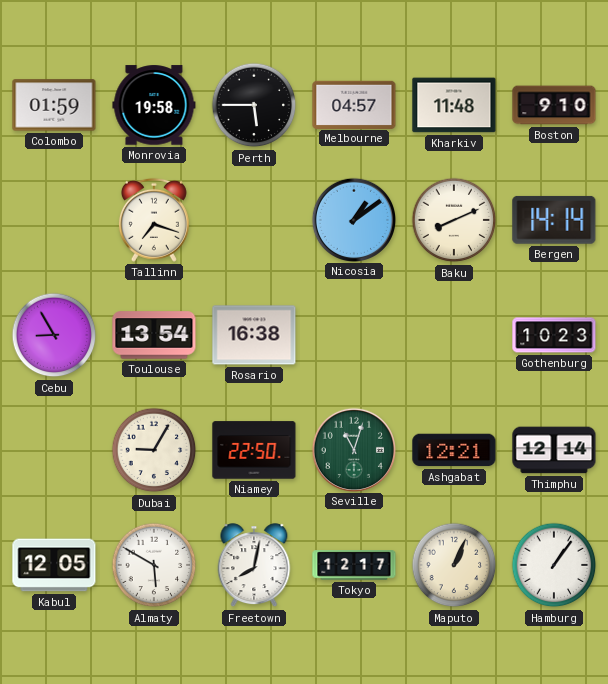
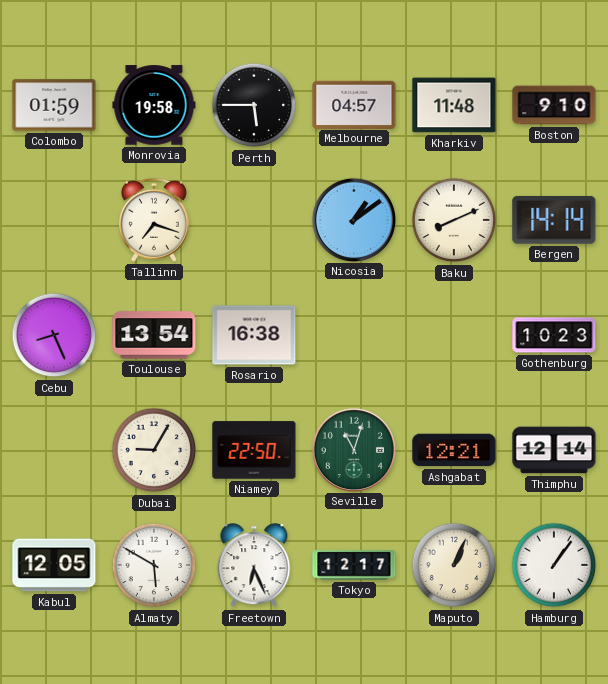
Cebu: 8:55 -> 8:26 (54, 335)
Freetown: 8:02 -> 6:26 (254, 566)
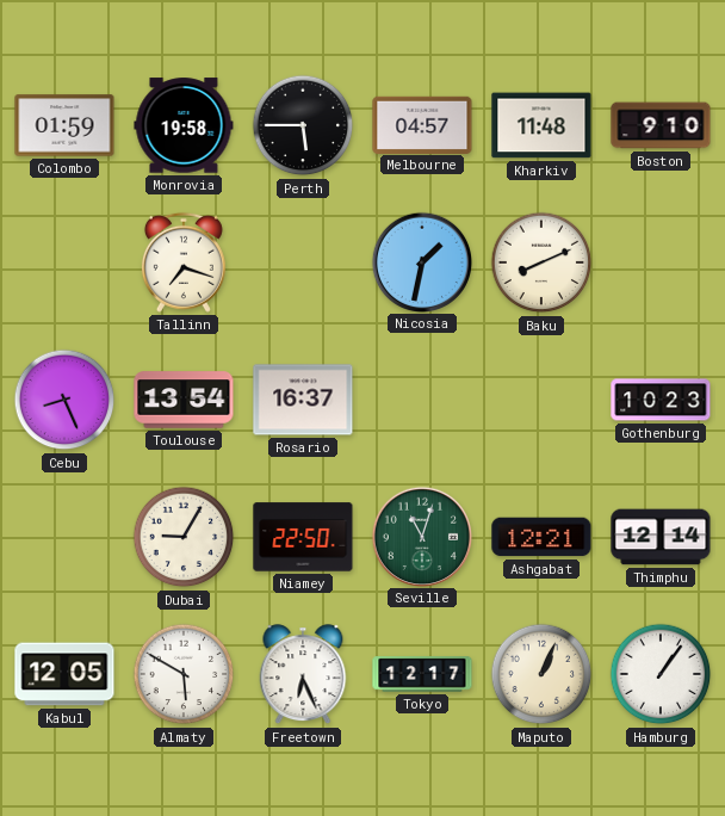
Nicosia: 1:09 -> 1:32 (421, 261)
Bergen: 14:14 -> none (554, 220)
Rosario: 16:38 -> 16:37 (303, 400)
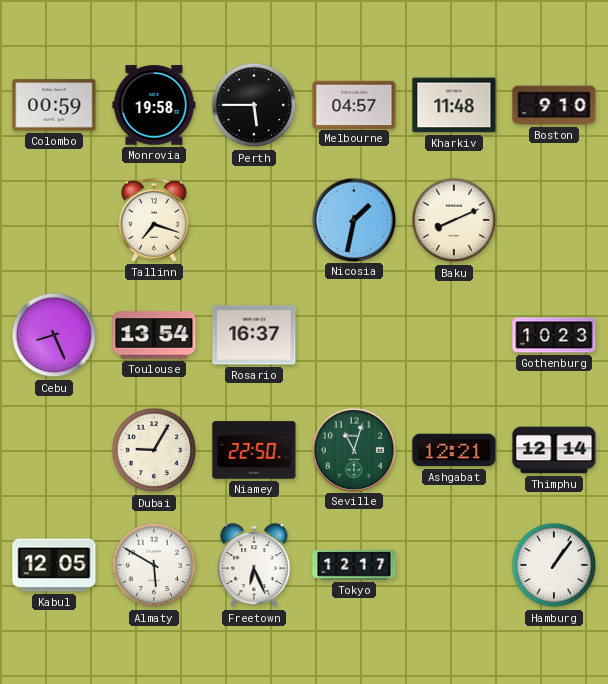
Colombo: 01:59 -> 00:59 (54, 105)
Maputo: 1:04 -> none (541, 674)
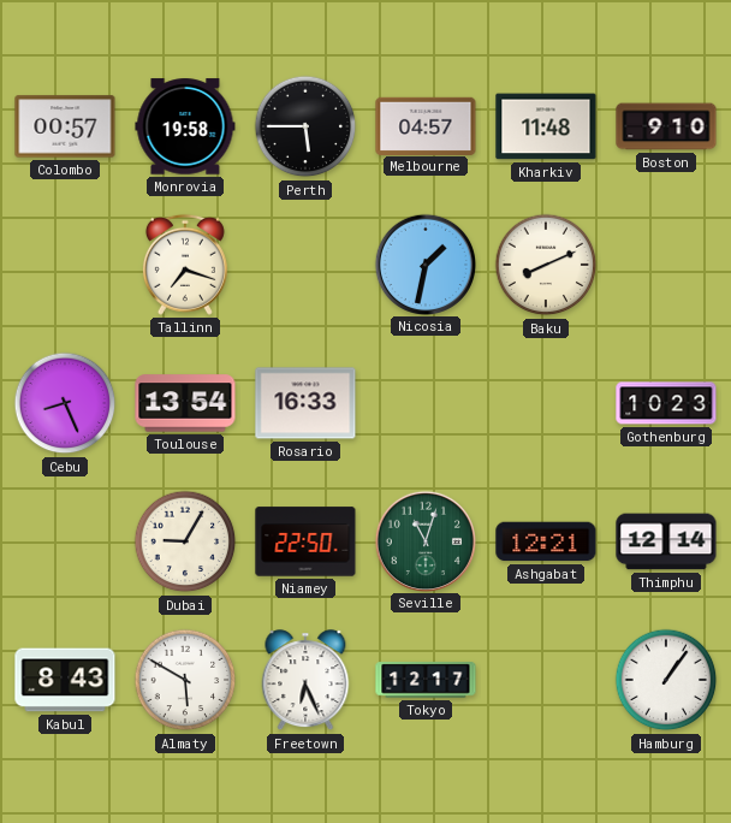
Colombo: 00:59 -> 00:57 (65, 126)
Rosario: 16:37 -> 16:33 (305, 403)
Kabul: 12:05 -> 8:43 (65, 680)
